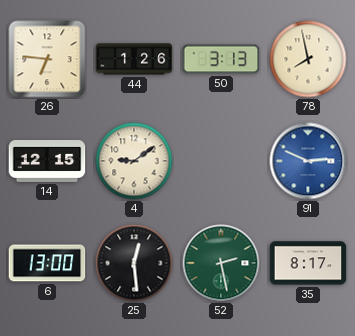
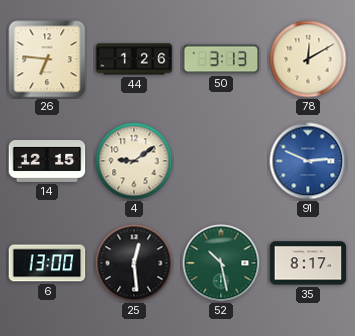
78: 7:58 -> 12:10 (308, 59)
52: 2:28 -> 10:28 (221, 263)
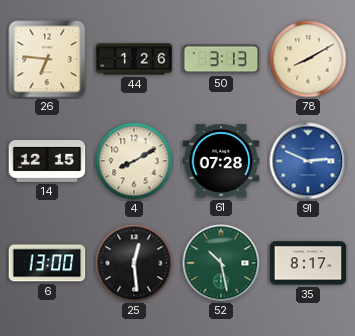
78: 12:10 -> 8:10 (308, 59)
4: 9:09 -> 8:10 (134, 161)
61: none -> 07:28 (221, 161)
